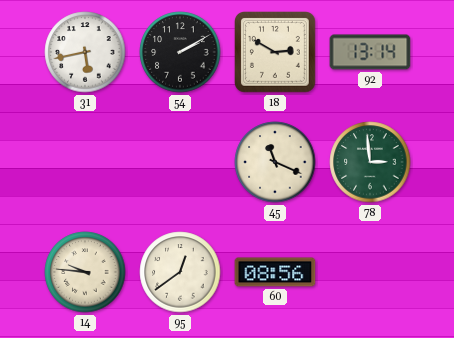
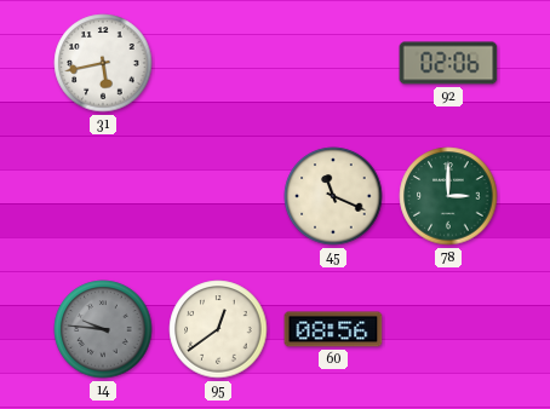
54: 2:10 -> none (180, 52)
18: 2:50 -> none (276, 53)
92: 13:14 -> 02:06 (448, 63)
78: 2:59 -> 3:00 (448, 196)
14 dial: cream -> grey (103, 329)
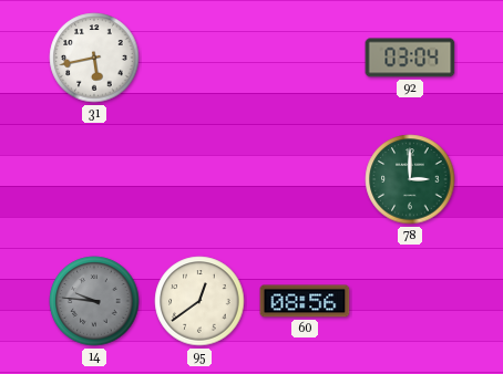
92: 02:06 -> 03:04 (410, 58)
45: 11:19 -> none (333, 196)
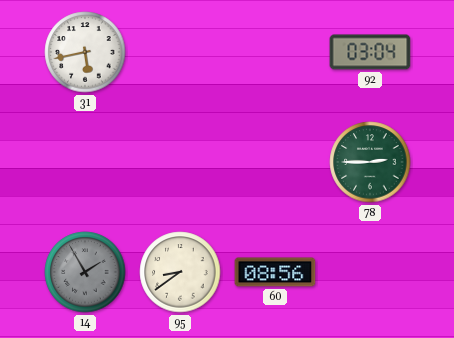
78: 3:00 -> 2:45 (370, 162)
14: 9:46 -> 1:55 (85, 272)
95: 12:39 -> 8:39 (180, 272)
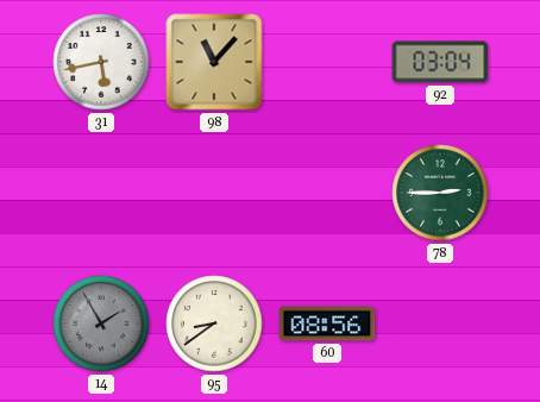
98: none -> 11:07 (214, 62)
